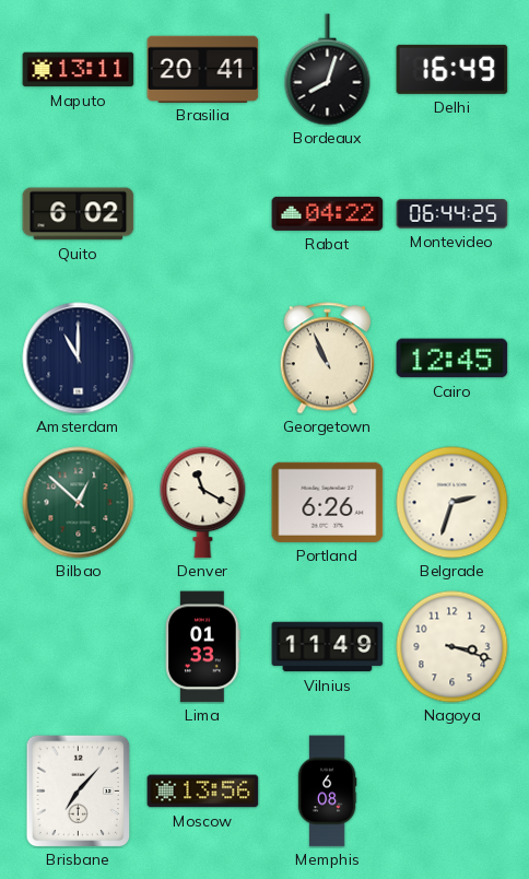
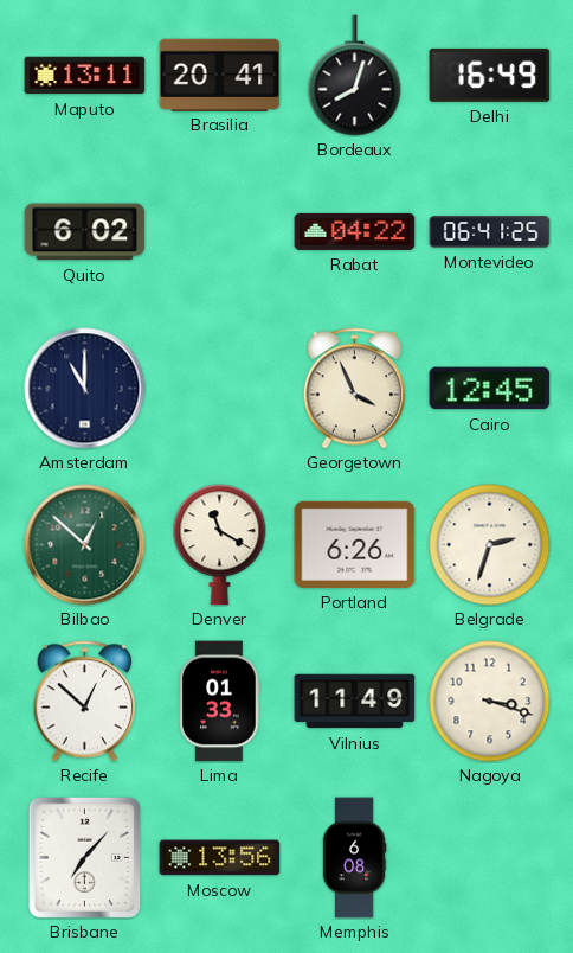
Montevideo: 06:44 -> 06:41 (490, 232)
Georgetown: 10:56 -> 3:56 (354, 389)
Recife: none -> 12:52 (84, 702)
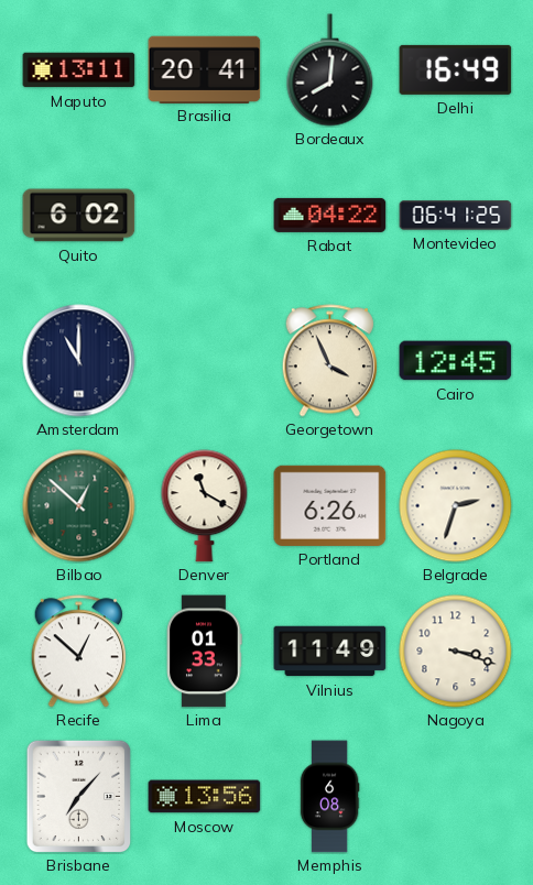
Bordeaux: 8:03 -> 8:01 (330, 70)
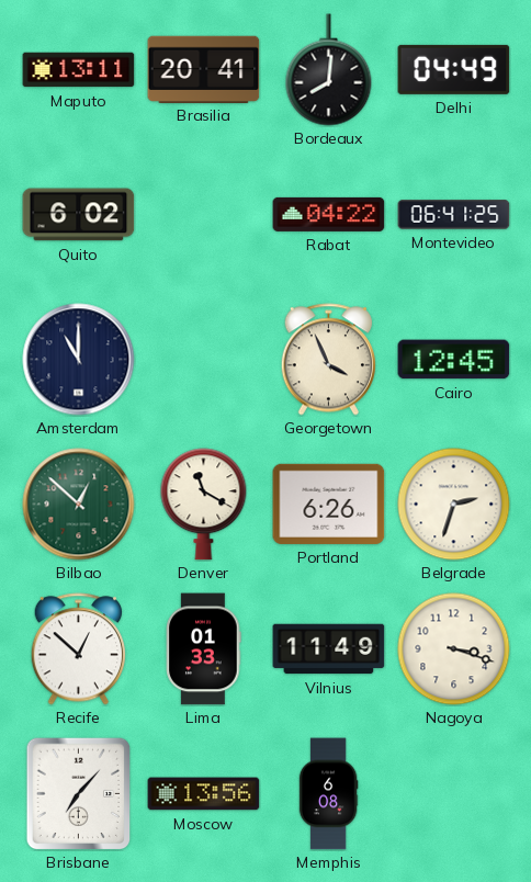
Delhi: 16:49 -> 04:49 (454, 69)
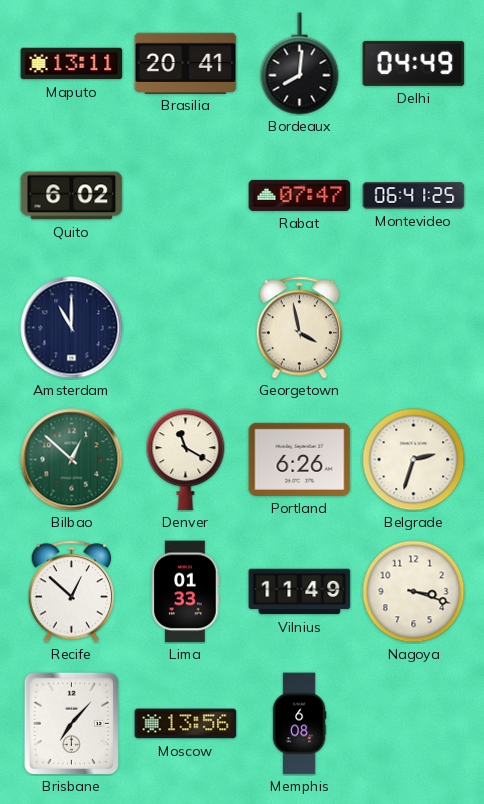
Rabat: 04:22 -> 07:47 (300, 195)
Georgetown: 3:56 -> 3:58 (299, 328)
Cairo: 12:45 -> none (454, 360)
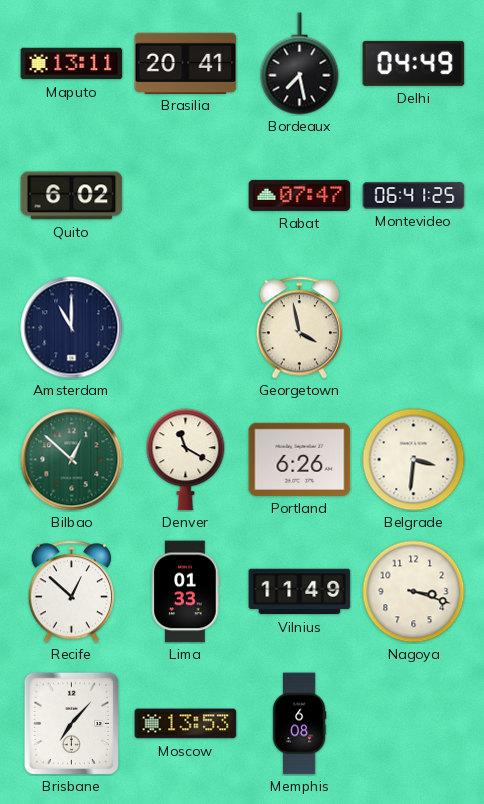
Bordeaux: 8:01 -> 7:28 (300, 64)
Belgrade: 2:33 -> 3:31 (414, 460)
Moscow: 13:56 -> 13:53 (186, 724)
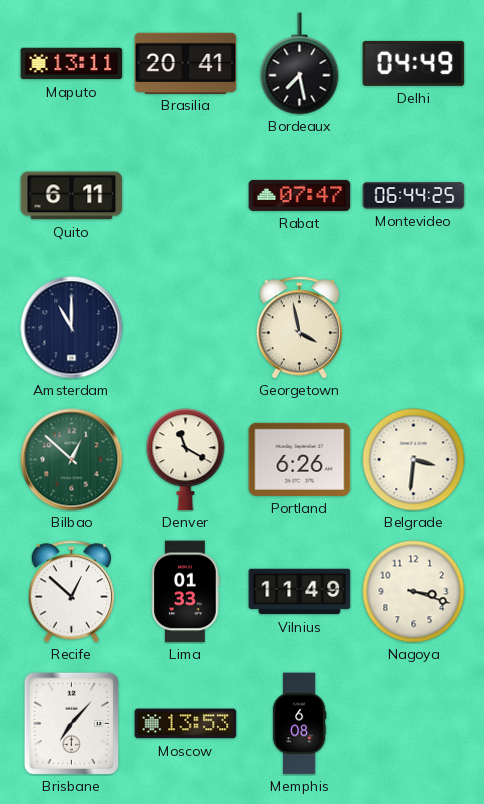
Quito: 6:02 -> 6:11 (72, 196)
Montevideo: 06:41 -> 06:44 (414, 196)
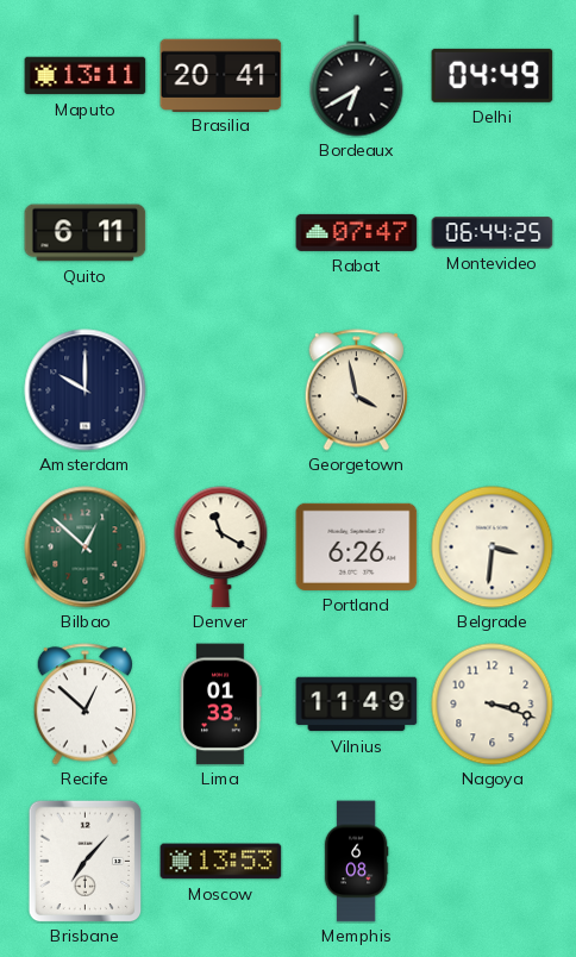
Bordeaux: 7:28 -> 6:40 (357, 76)
Amsterdam: 11:00 -> 10:00 (86, 390)
